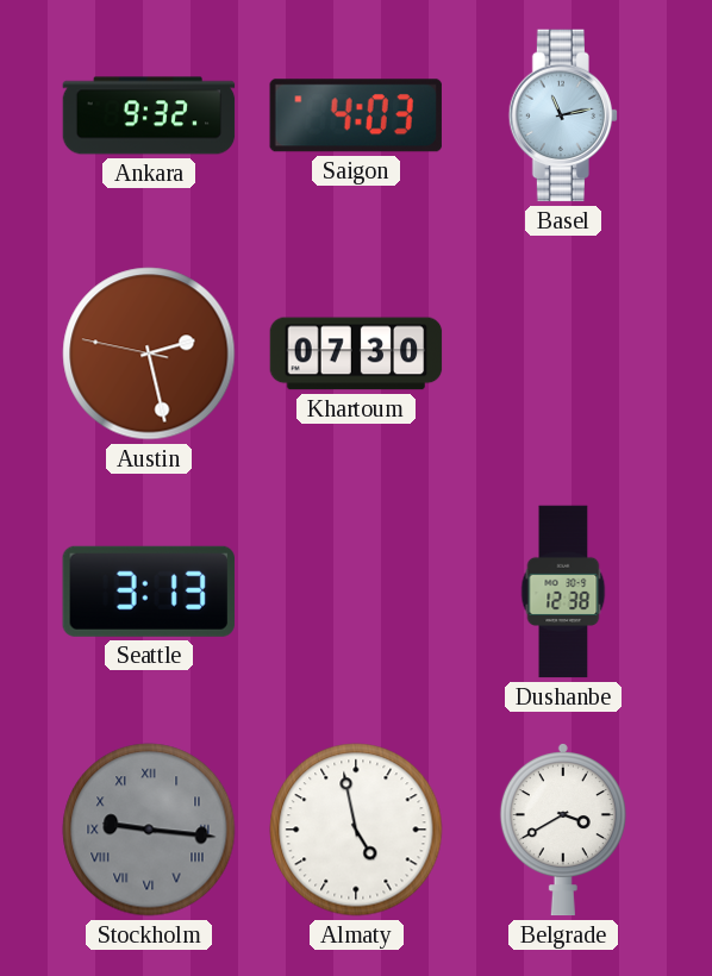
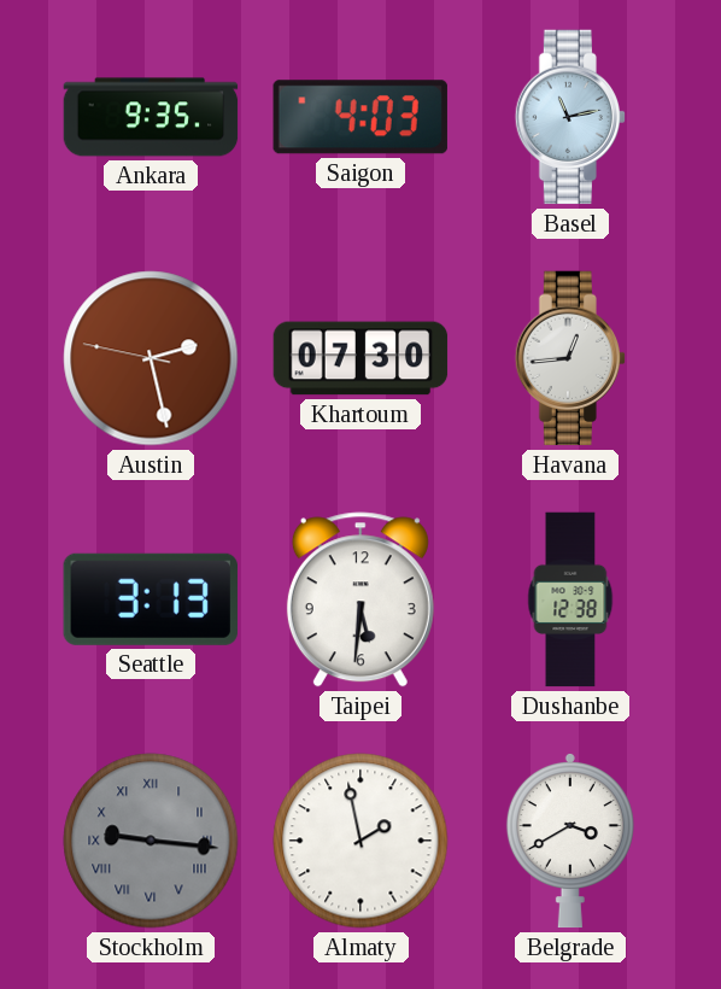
Ankara: 9:32 -> 9:35 (151, 117)
Havana: none -> 12:44 (569, 358)
Taipei: none -> 5:31 (360, 599)
Almaty: 4:58 -> 1:58 (360, 841)
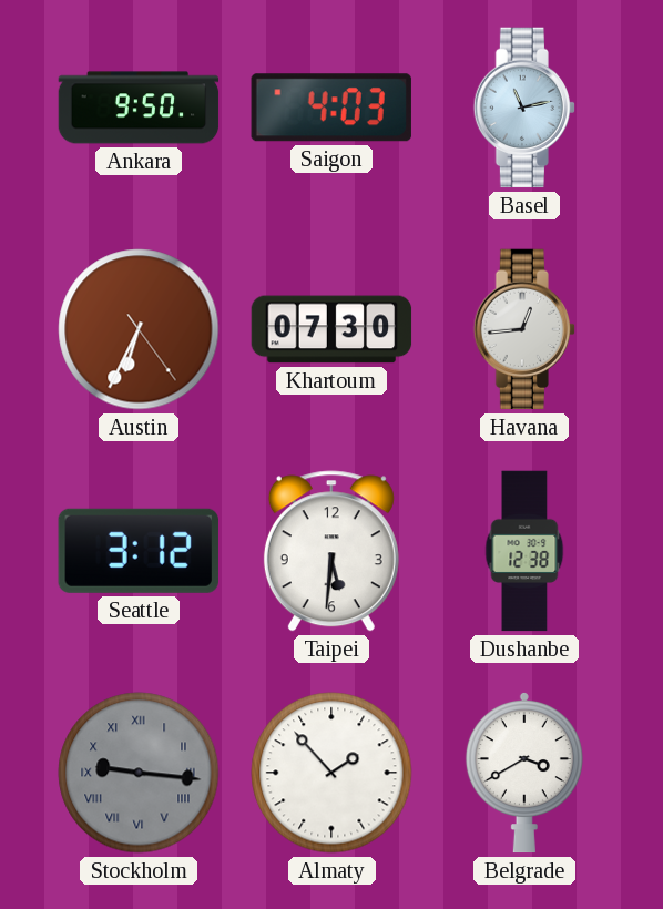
Ankara: 9:35 -> 9:50 (139, 108)
Austin: 2:27 -> 6:34 (139, 329)
Seattle: 3:13 -> 3:12 (139, 551)
Almaty: 1:58 -> 1:53 (331, 773)
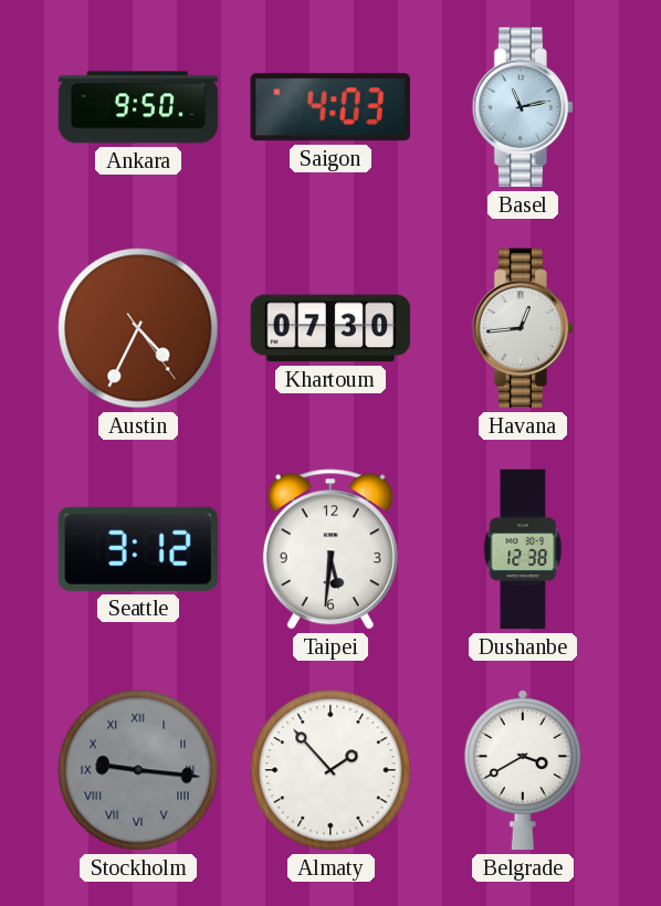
Austin: 6:34 -> 4:34 (138, 328)
